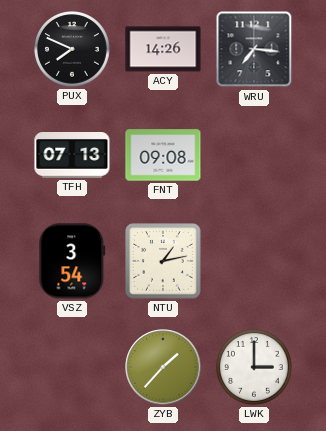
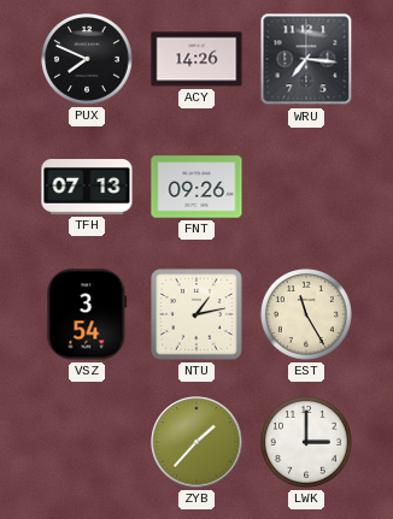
FNT: 09:08 -> 09:26 (196, 187)
EST: none -> 11:25 (307, 315)
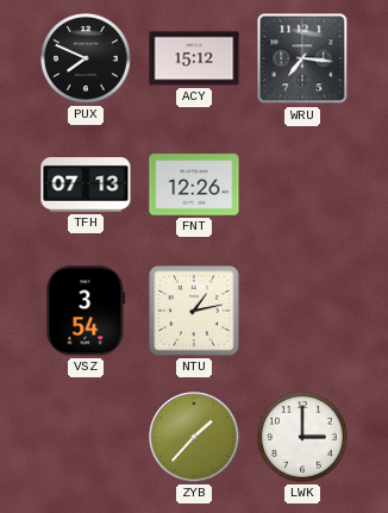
ACY: 14:26 -> 15:12 (194, 58)
FNT: 09:26 -> 12:26 (194, 184)
EST: 11:25 -> none (307, 315)
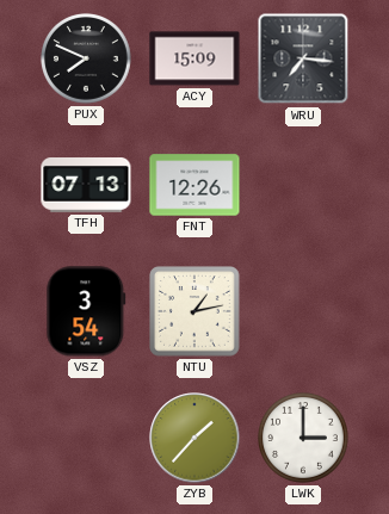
ACY: 15:12 -> 15:09 (194, 58)
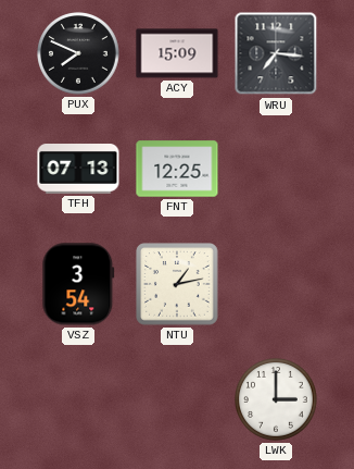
FNT: 12:26 -> 12:25 (177, 169)
ZYB: 1:37 -> none (194, 438)
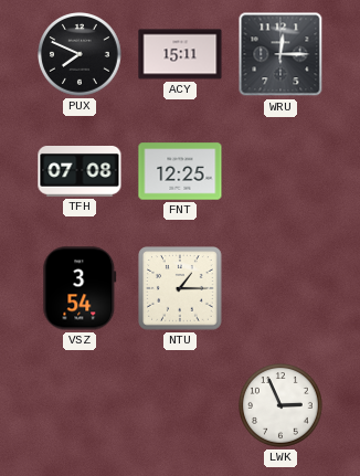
ACY: 15:09 -> 15:11 (180, 54)
WRU: 7:16 -> 12:15 (280, 54)
TFH: 07:13 -> 07:08 (80, 172)
NTU: 1:13 -> 1:15 (180, 288)
LWK: 3:00 -> 2:56 (282, 406)
